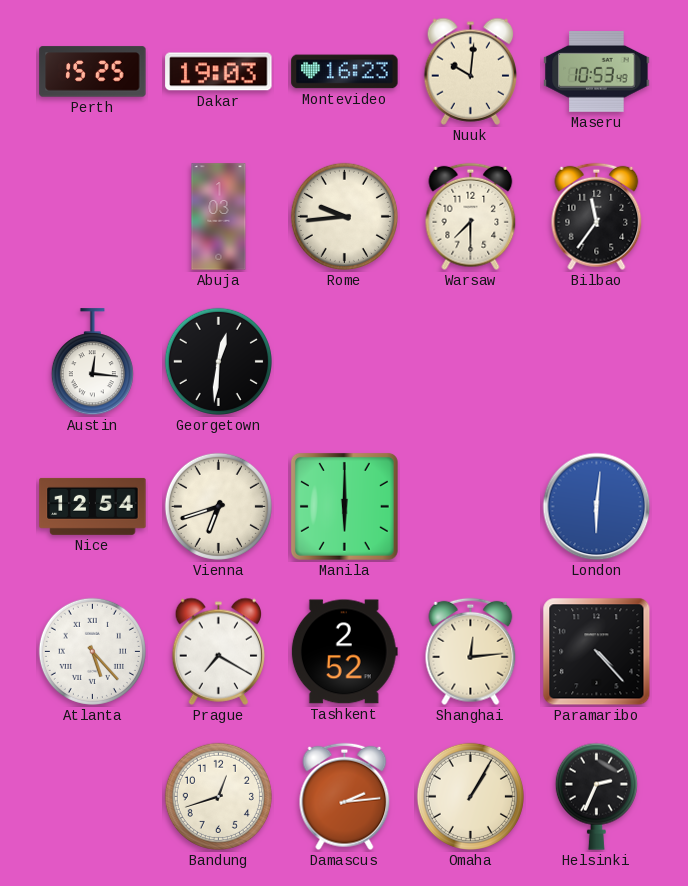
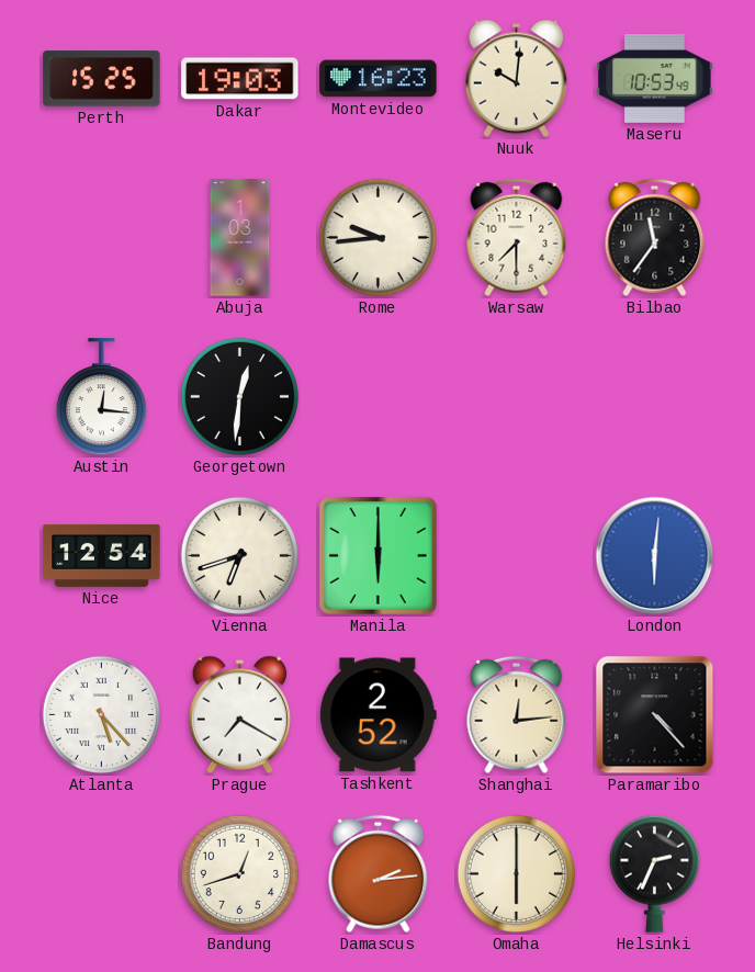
Omaha: 1:05 -> 6:00 (516, 873)
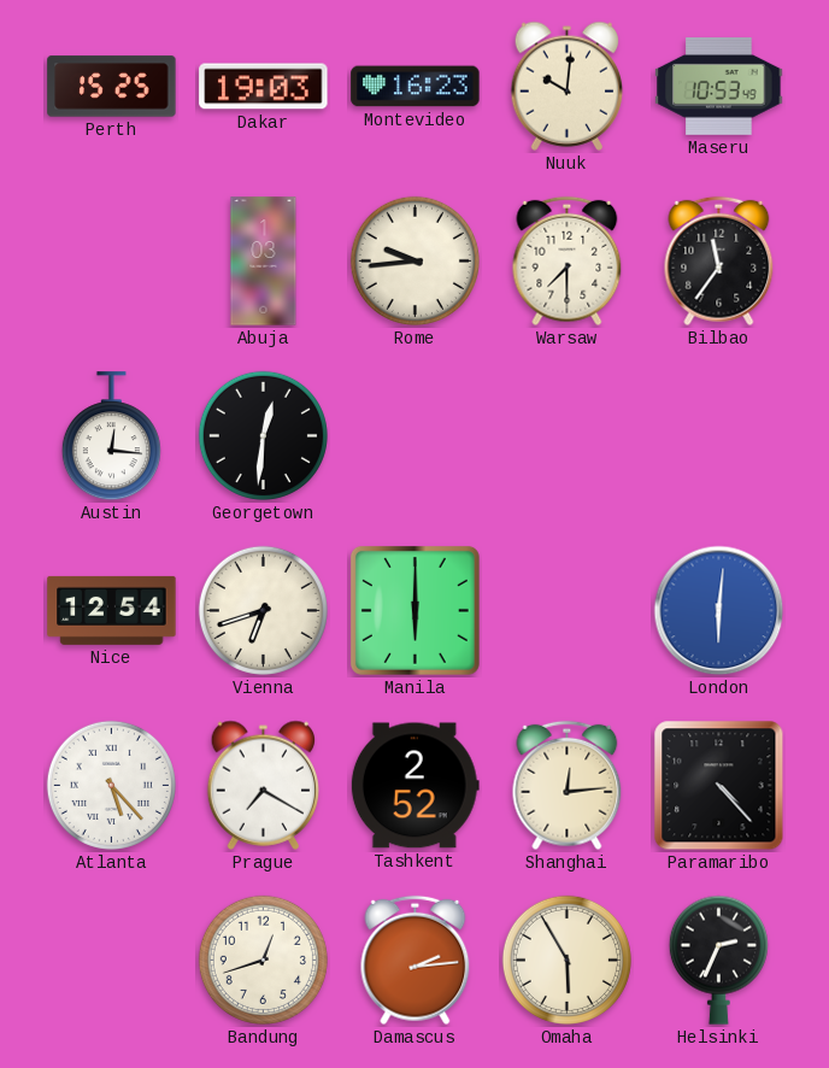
Omaha: 6:00 -> 5:55 (566, 960)
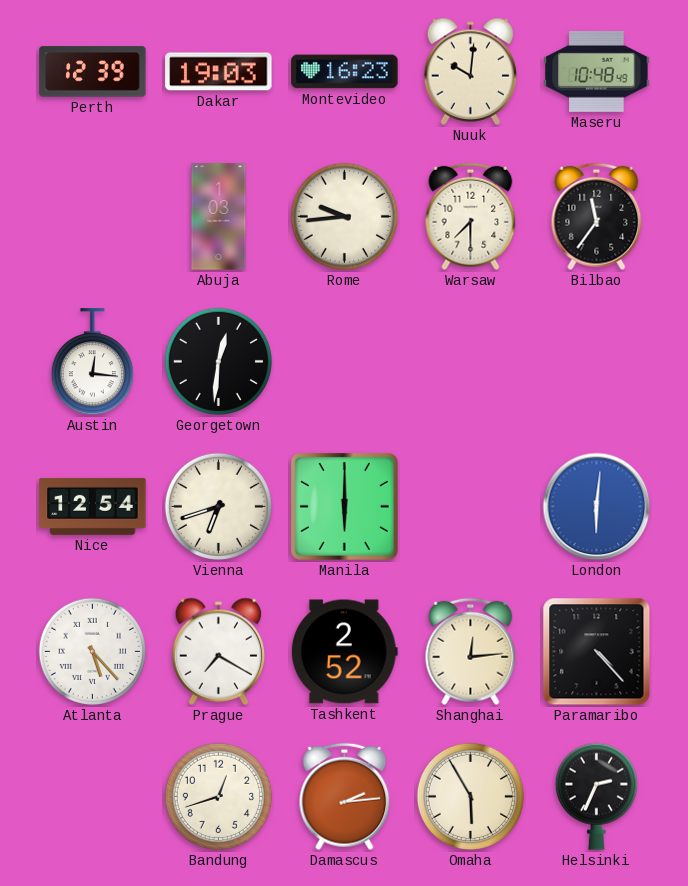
Perth: 15:25 -> 12:39 (93, 72)
Maseru: 10:53 -> 10:48 (597, 71)
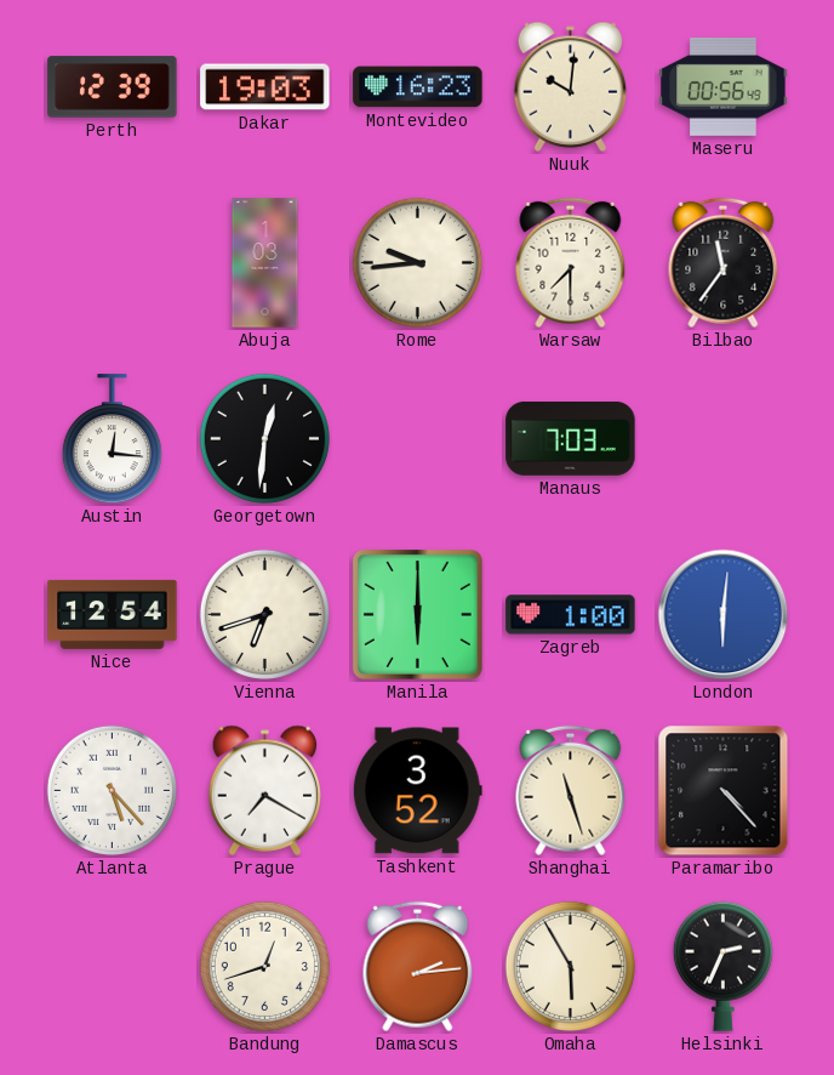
Maseru: 10:48 -> 00:56 (724, 86)
Manaus: none -> 7:03 (571, 438)
Zagreb: none -> 1:00 (571, 615)
Tashkent: 2:52 -> 3:52 (417, 791)
Shanghai: 12:14 -> 11:27 (571, 791)
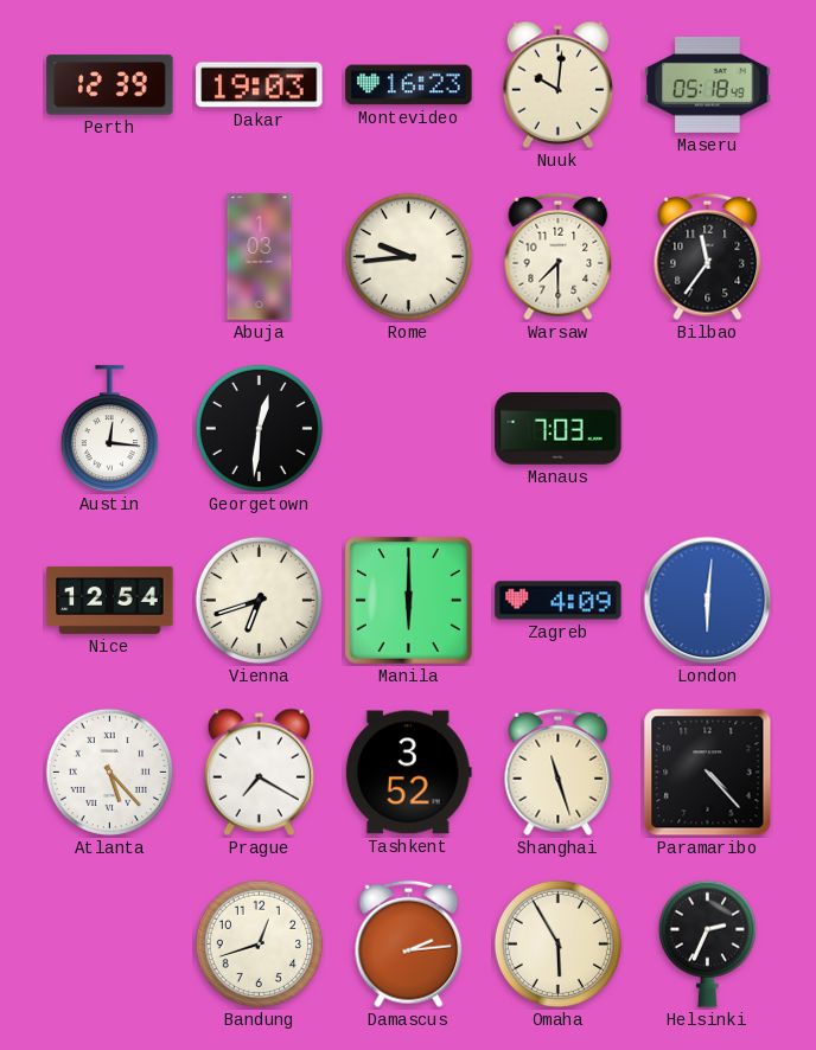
Maseru: 00:56 -> 05:18 (708, 84)
Zagreb: 1:00 -> 4:09 (559, 601)
